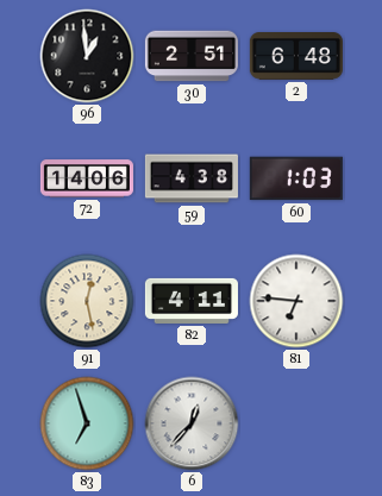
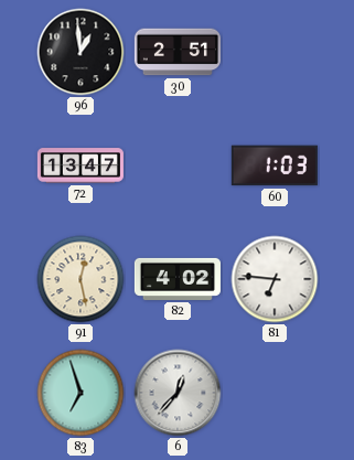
2: 6:48 -> none (296, 57)
72: 14:06 -> 13:47 (81, 165)
59: 4:38 -> none (192, 178)
82: 4:11 -> 4:02 (178, 279)
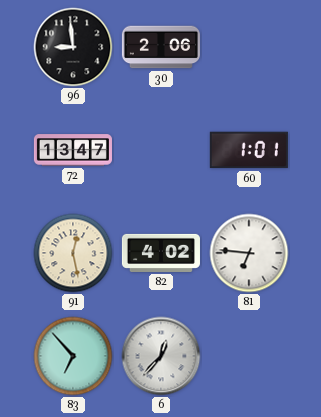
96: 12:59 -> 8:59 (73, 47)
30: 2:51 -> 2:06 (161, 47)
60: 1:03 -> 1:01 (249, 150)
83: 6:57 -> 6:53 (73, 356)
